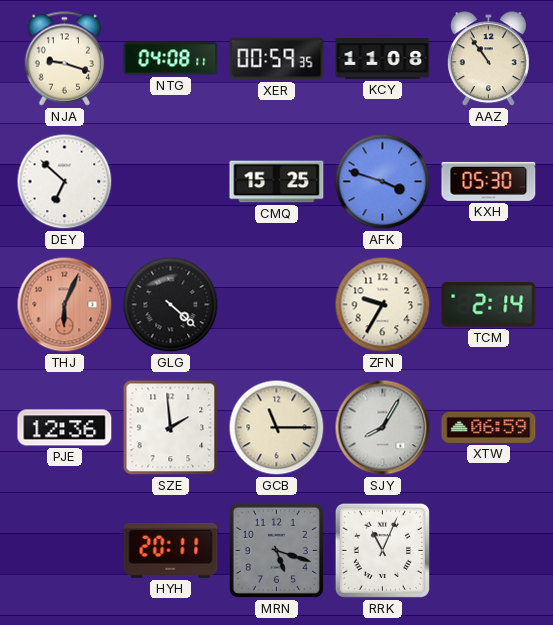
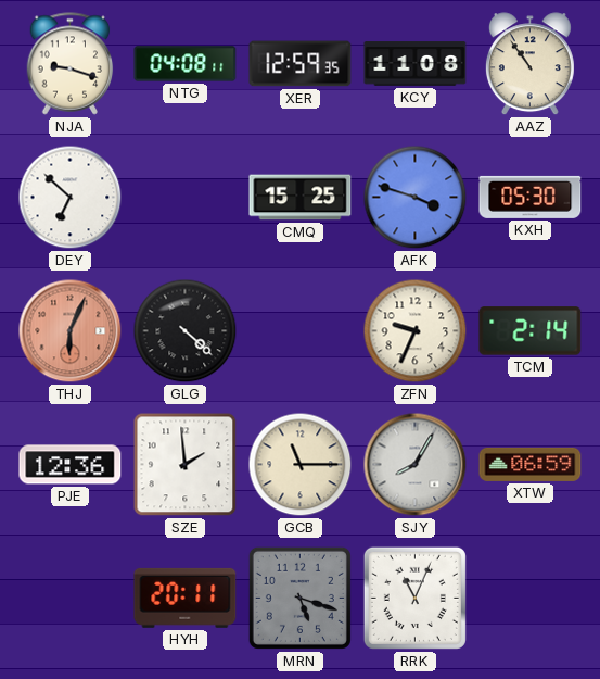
XER: 00:59 -> 12:59 (301, 64)
ZFN: 9:35 -> 9:34 (416, 331)
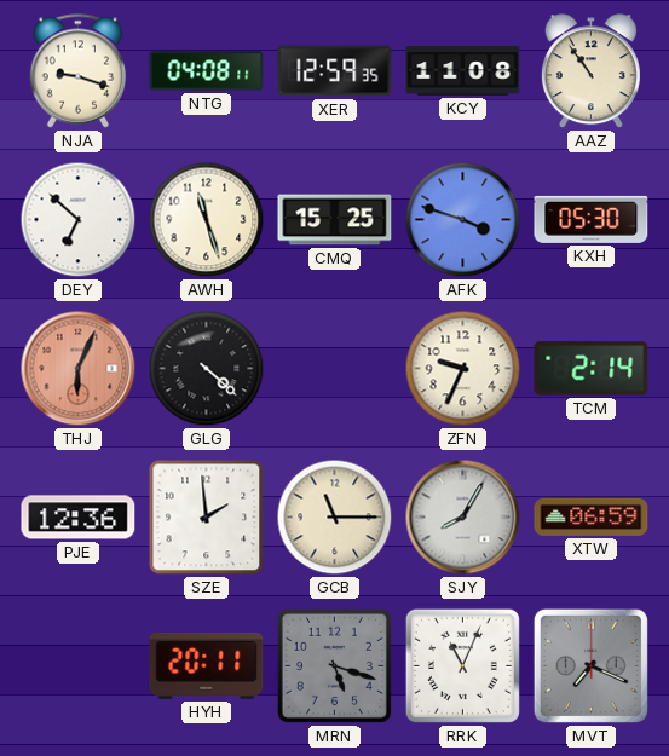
AWH: none -> 11:27 (207, 220)
MVT: none -> 7:19 (590, 665)
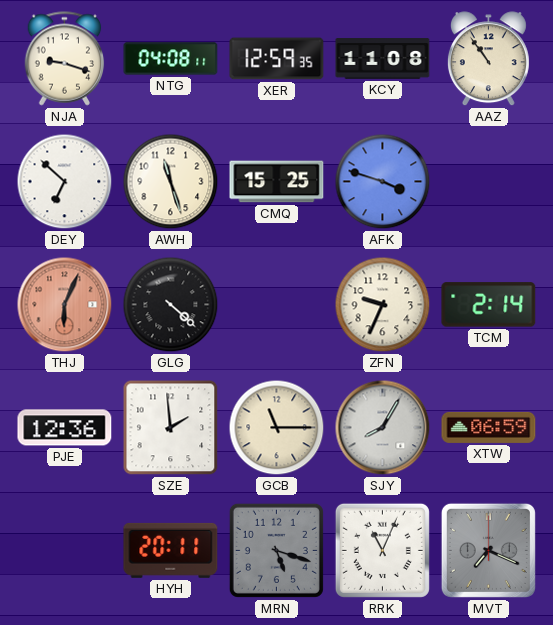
KXH: 05:30 -> none (592, 219)
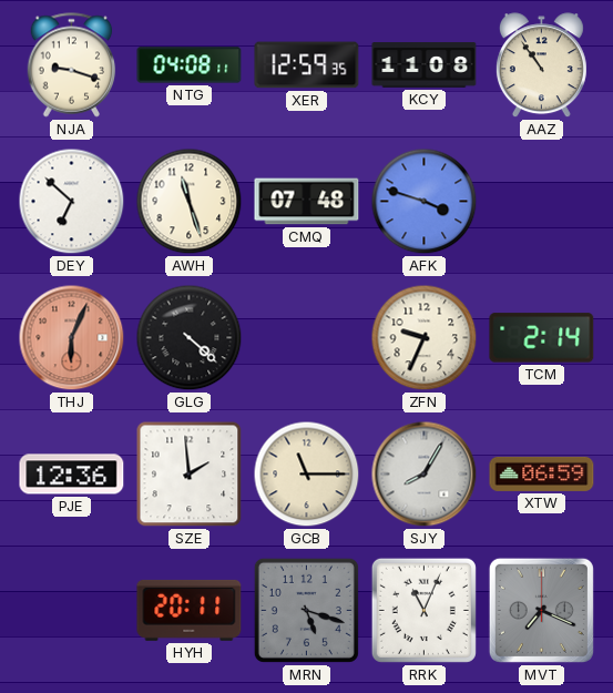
CMQ: 15:25 -> 07:48 (307, 202)
